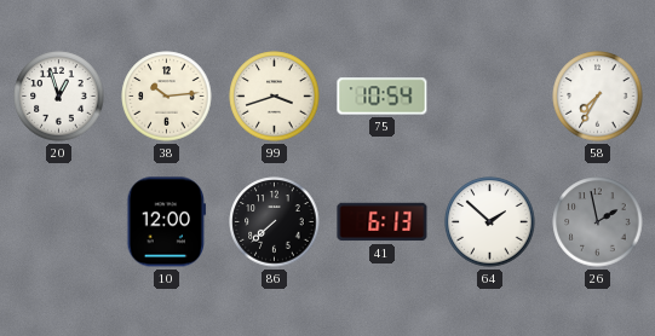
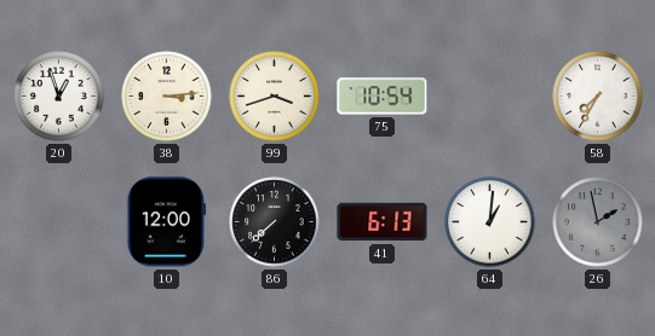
38: 10:14 -> 3:14 (167, 97)
64: 1:52 -> 1:01 (490, 222)
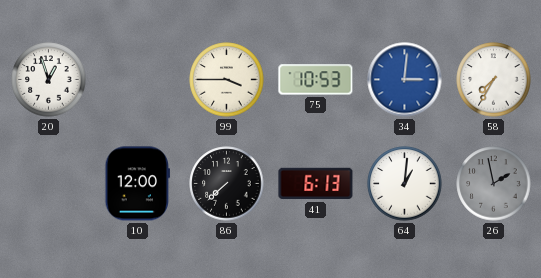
38: 3:14 -> none (167, 97)
99: 3:42 -> 3:45 (227, 80)
75: 10:54 -> 10:53 (316, 80)
34: none -> 3:01 (405, 80)
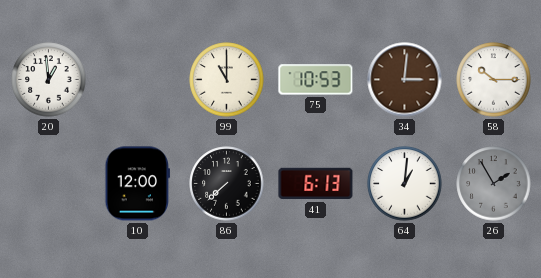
20: 12:57 -> 12:59 (49, 80)
99: 3:45 -> 11:00 (227, 80)
34 dial: blue -> brown (405, 80)
58: 7:35 -> 10:15 (494, 80)
26: 1:58 -> 1:55 (494, 184)
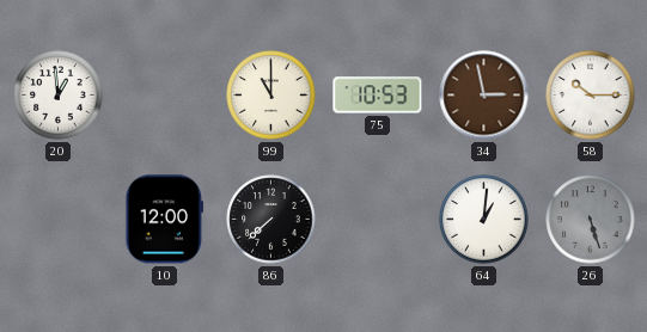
34: 3:01 -> 2:58 (484, 96)
41: 6:13 -> none (316, 184)
26: 1:55 -> 5:27 (591, 220)
